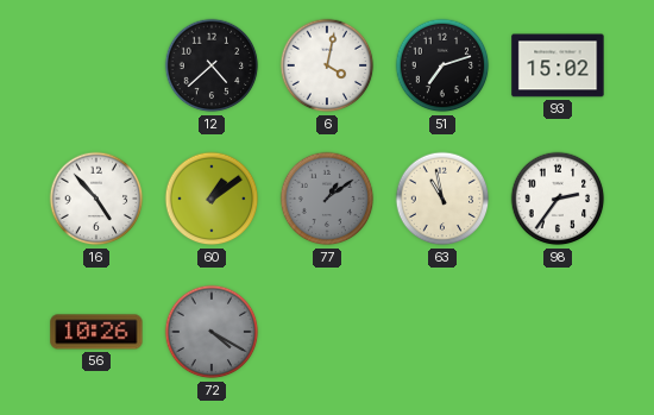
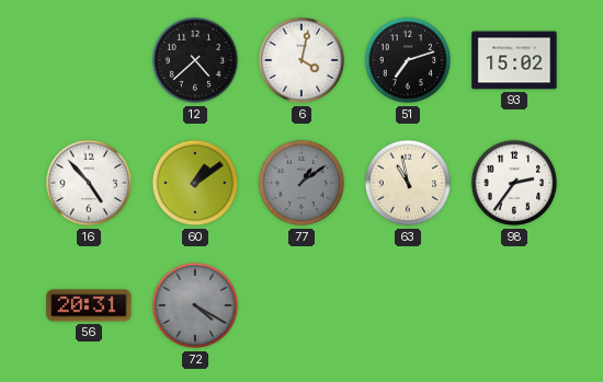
56: 10:26 -> 20:31 (89, 305)
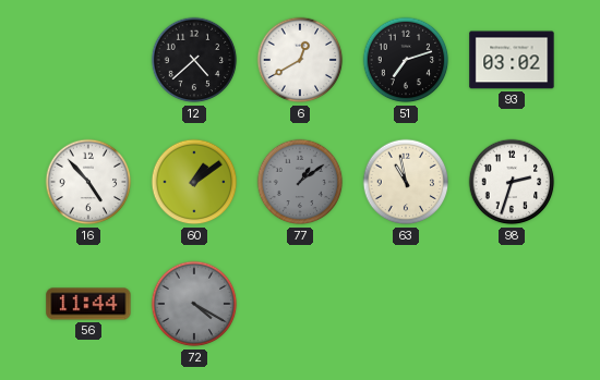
6: 4:02 -> 12:40 (300, 60)
93: 15:02 -> 03:02 (512, 60)
98: 2:36 -> 2:33 (512, 182)
56: 20:31 -> 11:44 (88, 304)
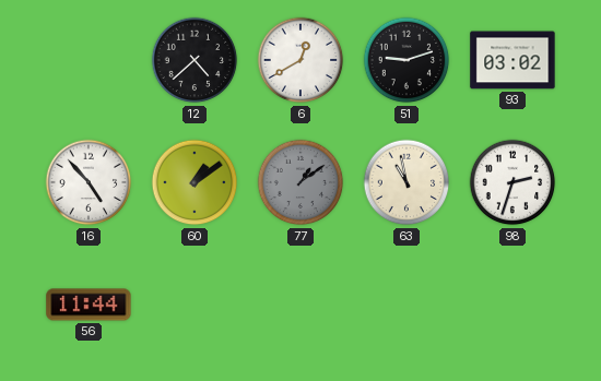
51: 7:12 -> 9:12 (406, 60)
72: 4:20 -> none (194, 304)
